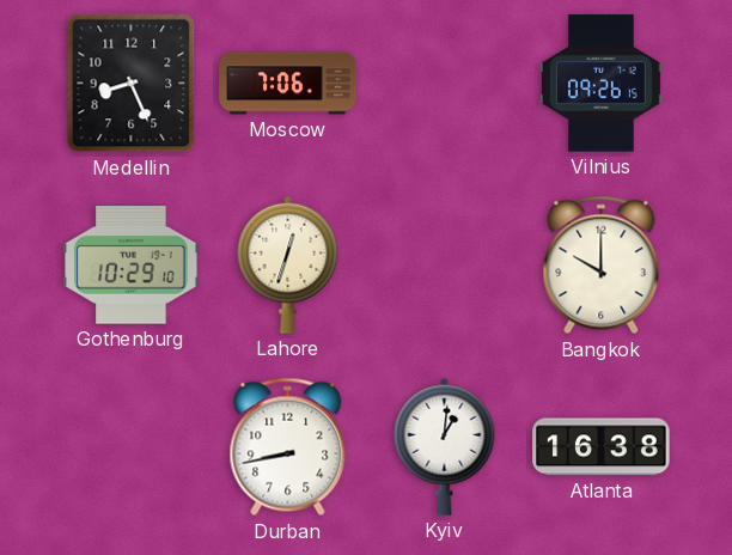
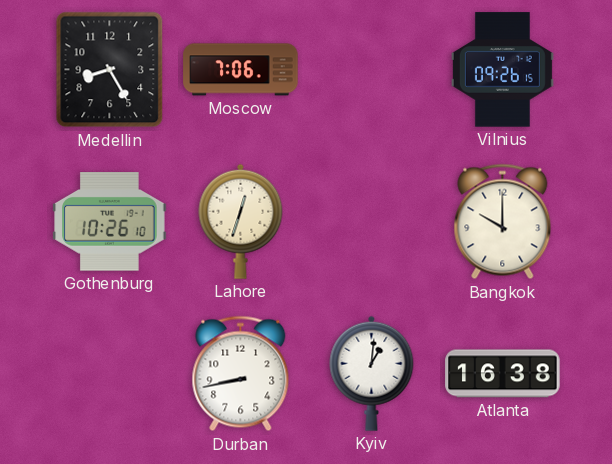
Medellin: 8:26 -> 8:25 (110, 70)
Gothenburg: 10:29 -> 10:26 (110, 222)
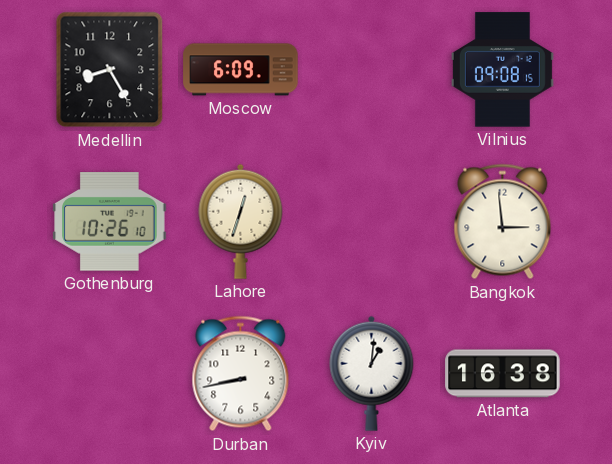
Moscow: 7:06 -> 6:09 (241, 70)
Vilnius: 09:26 -> 09:08 (502, 70)
Bangkok: 10:00 -> 2:59 (503, 222)
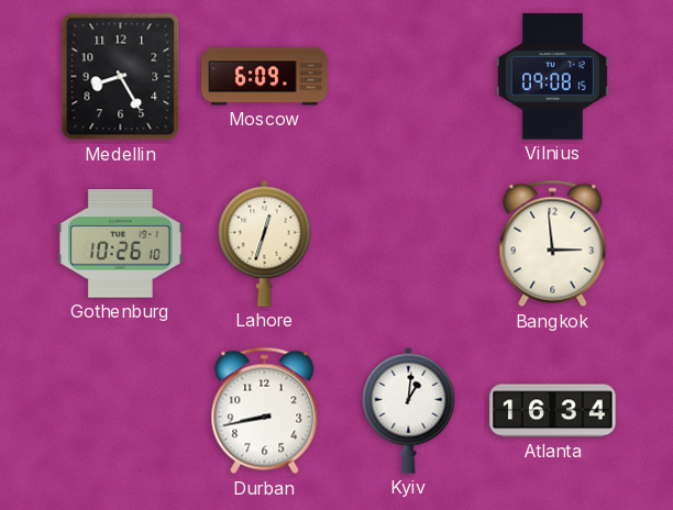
Atlanta: 16:38 -> 16:34 (553, 411)
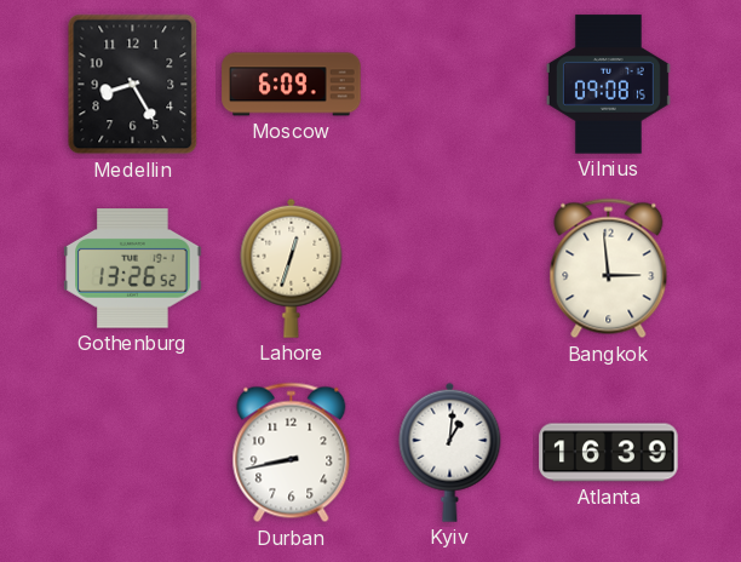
Gothenburg: 10:26 -> 13:26 (133, 269)
Atlanta: 16:34 -> 16:39 (609, 453)
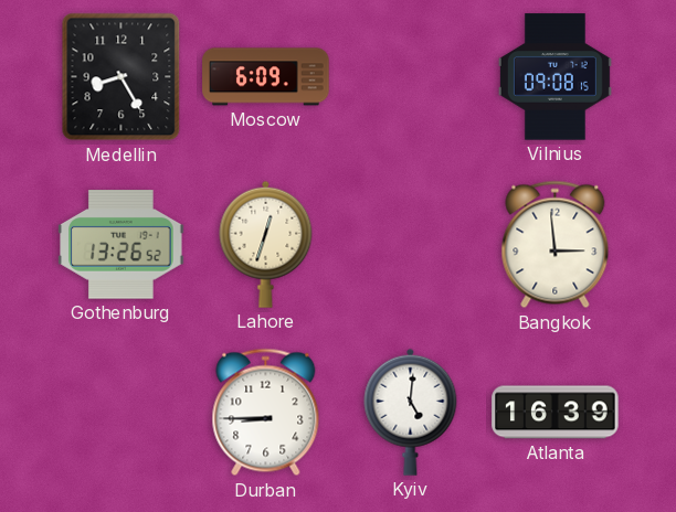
Durban: 8:43 -> 8:45 (266, 413)
Kyiv: 1:01 -> 5:01 (411, 412)
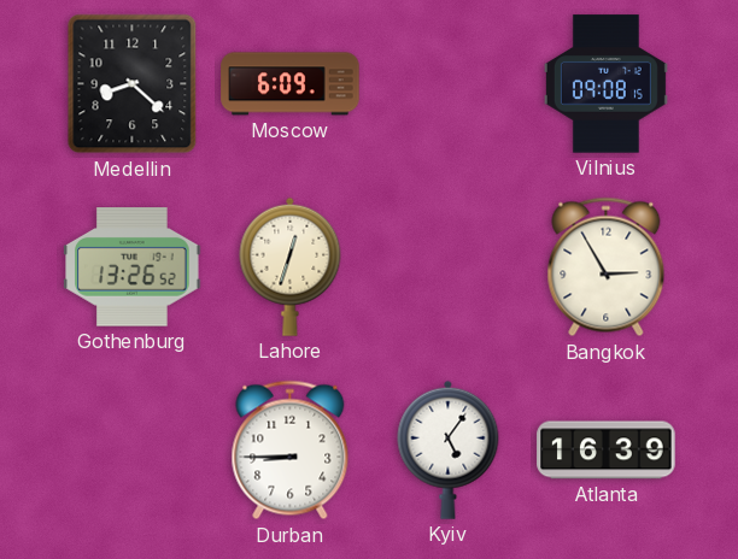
Medellin: 8:25 -> 8:22 (133, 84)
Bangkok: 2:59 -> 2:55 (607, 267)
Kyiv: 5:01 -> 5:06 (449, 449)
